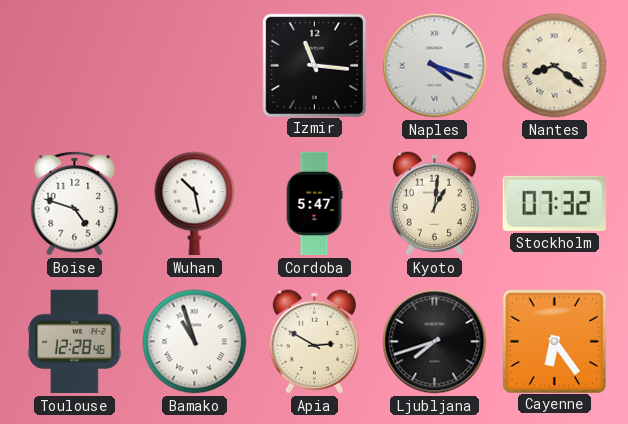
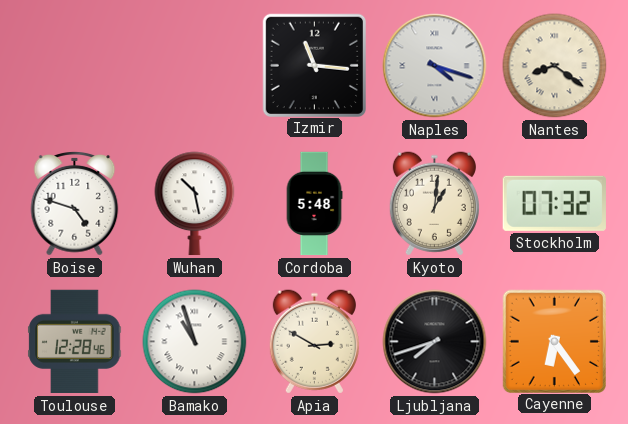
Cordoba: 5:47 -> 5:48 (314, 204)
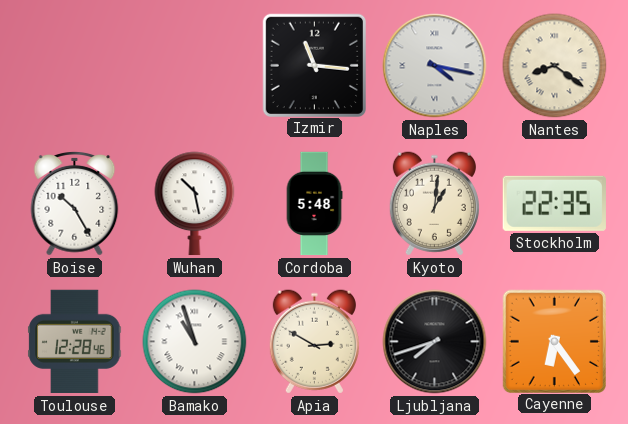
Naples: 4:18 -> 4:17 (435, 66)
Boise: 4:48 -> 10:25 (75, 204)
Stockholm: 07:32 -> 22:35 (554, 203)
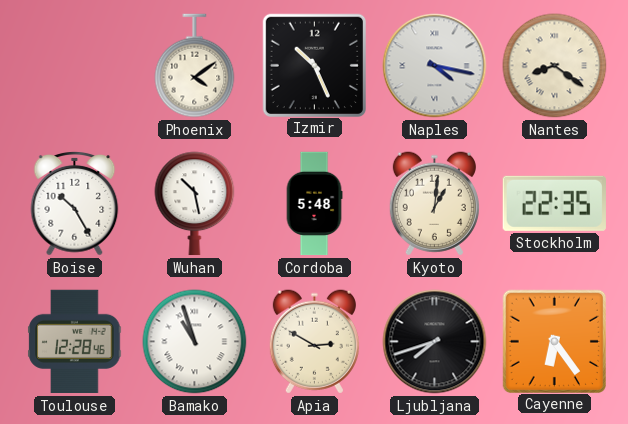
Phoenix: none -> 4:09 (195, 66)
Izmir: 11:16 -> 10:26 (314, 65)
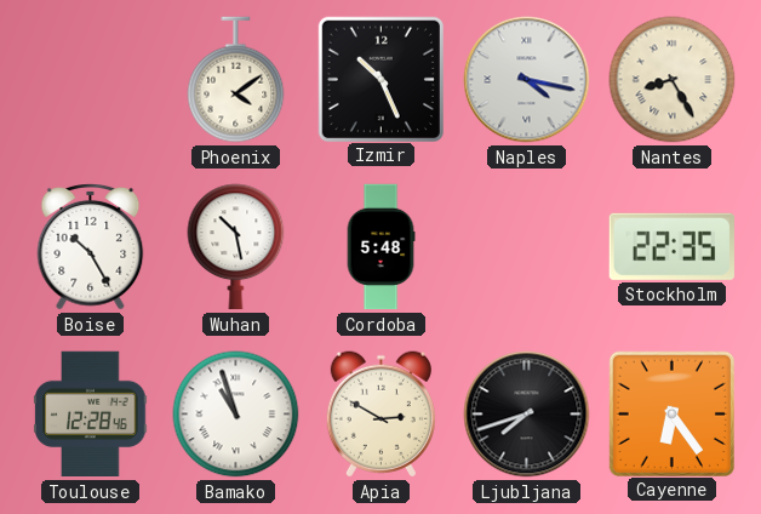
Nantes: 8:21 -> 8:25 (673, 80)
Kyoto: 1:01 -> none (434, 204)
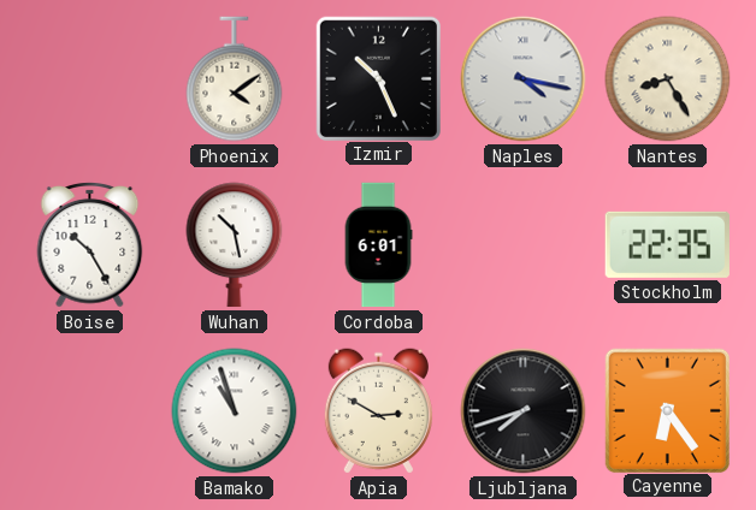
Cordoba: 5:48 -> 6:01 (378, 245)
Toulouse: 12:28 -> none (91, 415)
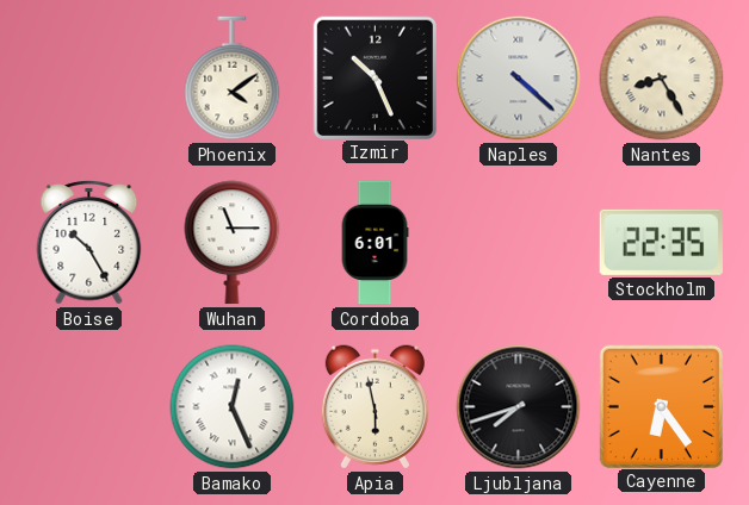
Naples: 4:17 -> 4:22 (519, 79)
Wuhan: 10:28 -> 11:15 (233, 243)
Bamako: 10:57 -> 12:26 (233, 407)
Apia: 2:50 -> 5:58 (374, 407)
